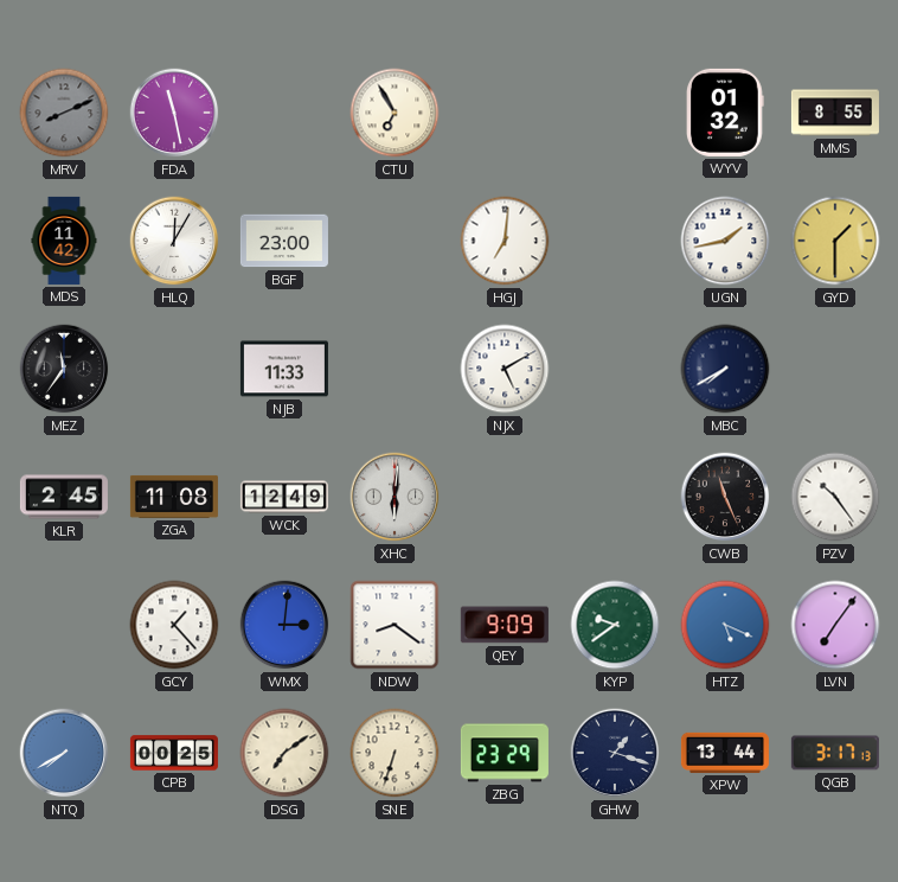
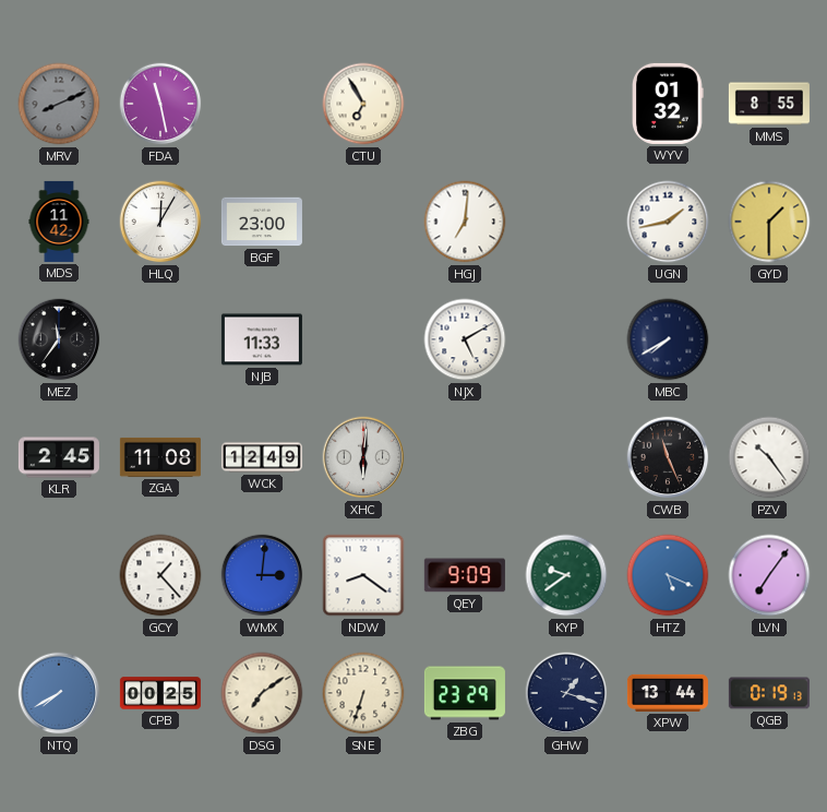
QGB: 3:17 -> 0:19 (769, 693)
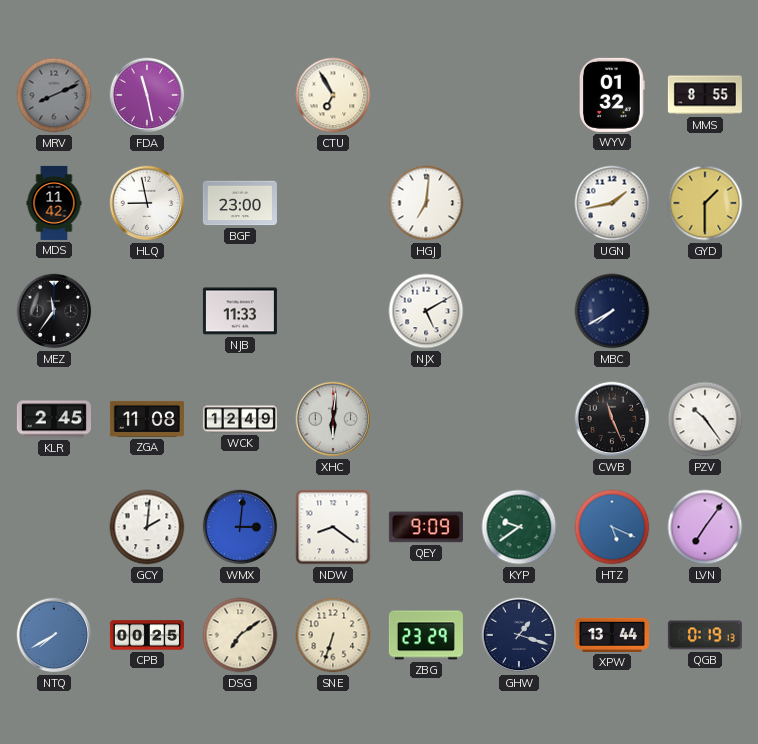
HLQ: 12:05 -> 8:58 (147, 203)
GCY: 1:23 -> 2:01 (147, 527)
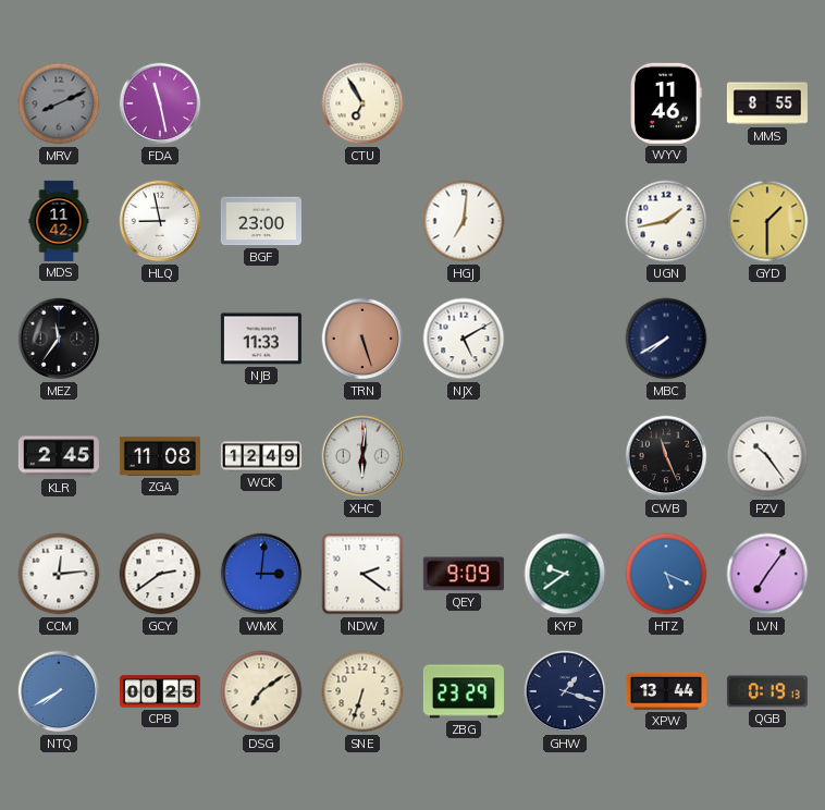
WYV: 01:32 -> 11:46 (667, 103)
TRN: none -> 5:27 (362, 339)
CCM: none -> 12:14 (59, 574)
GCY: 2:01 -> 2:39 (160, 574)
NDW: 8:21 -> 2:21 (362, 574)
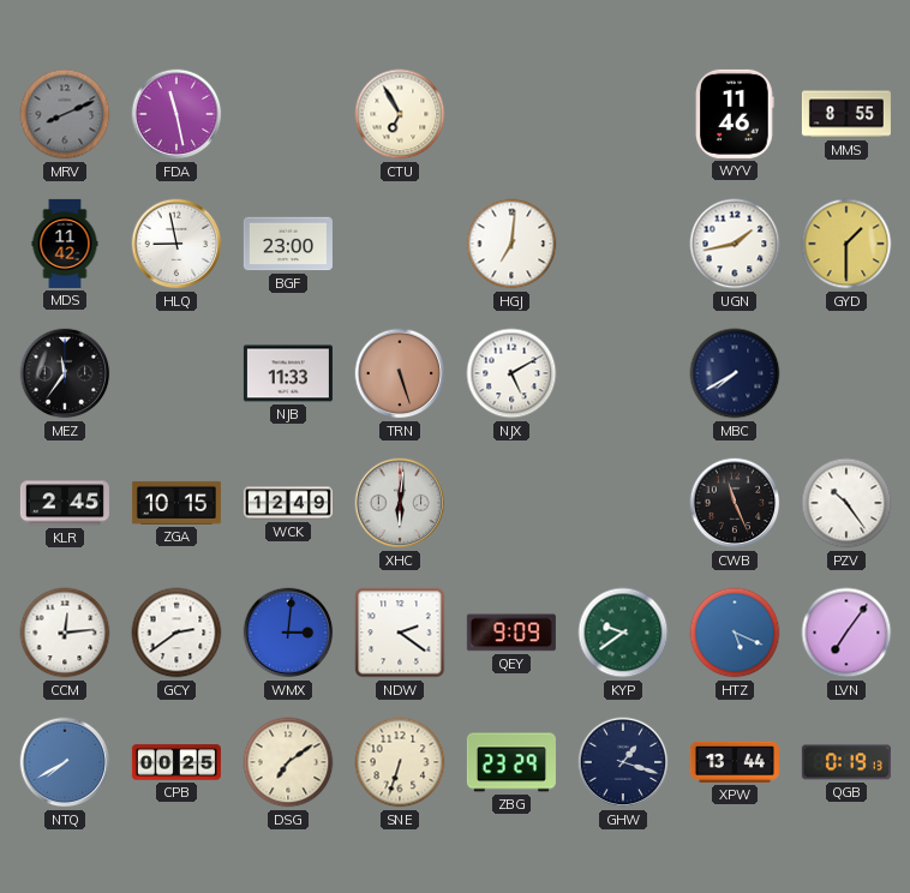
ZGA: 11:08 -> 10:15 (176, 503)
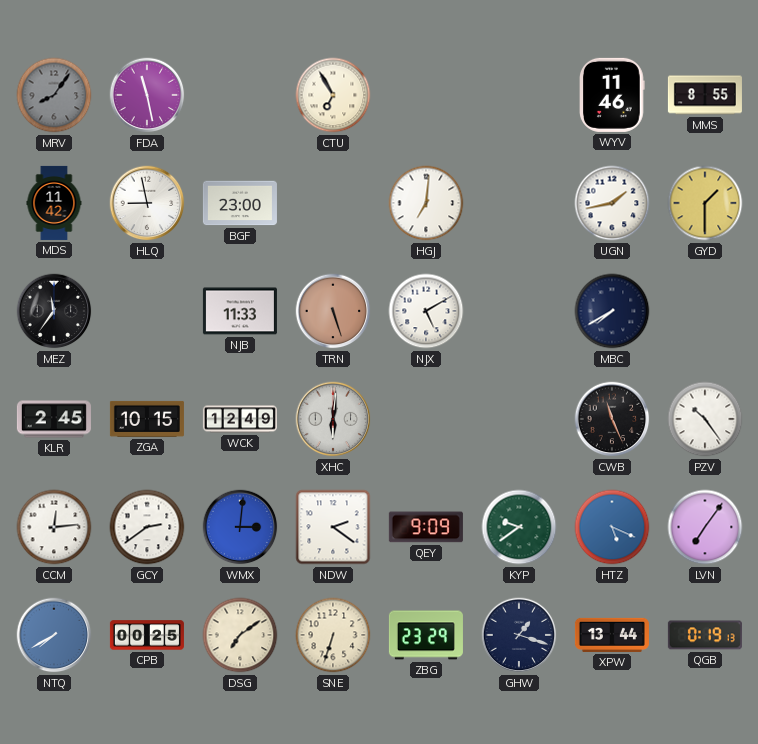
MRV: 8:11 -> 8:06 (54, 95)
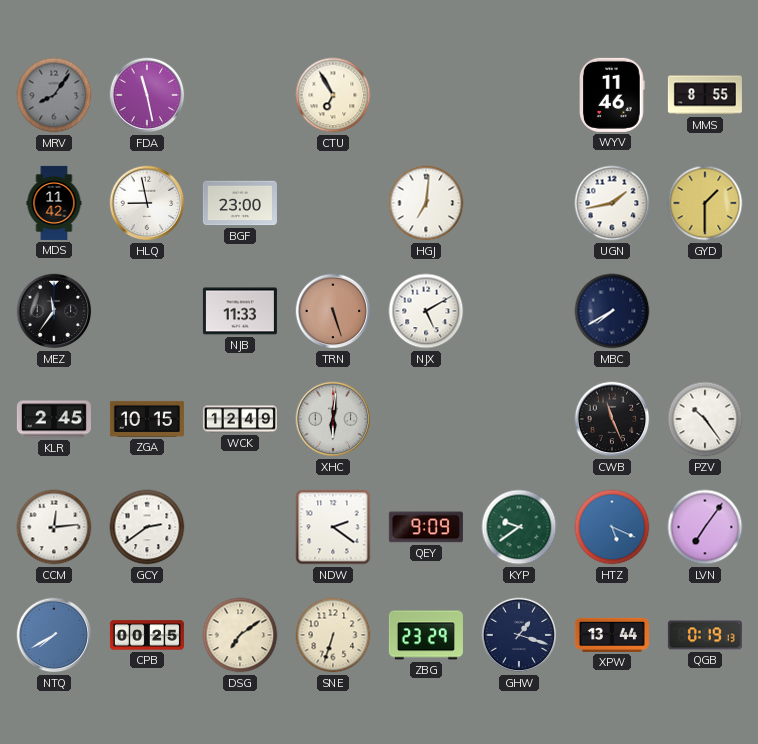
WMX: 3:01 -> none (240, 527)
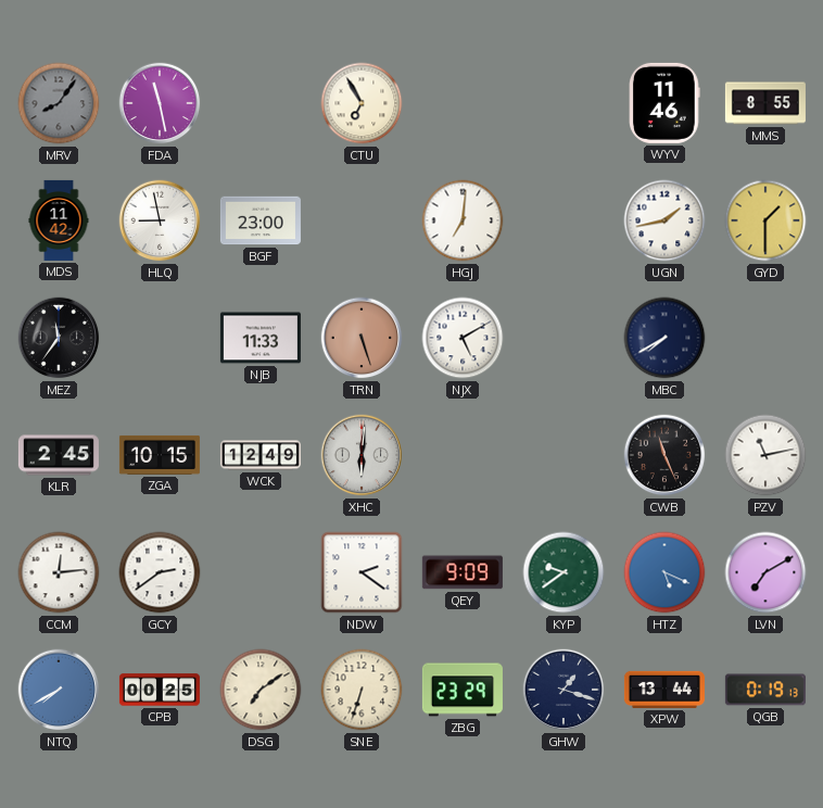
PZV: 10:24 -> 11:13 (765, 455)
LVN: 7:06 -> 7:10 (765, 572)
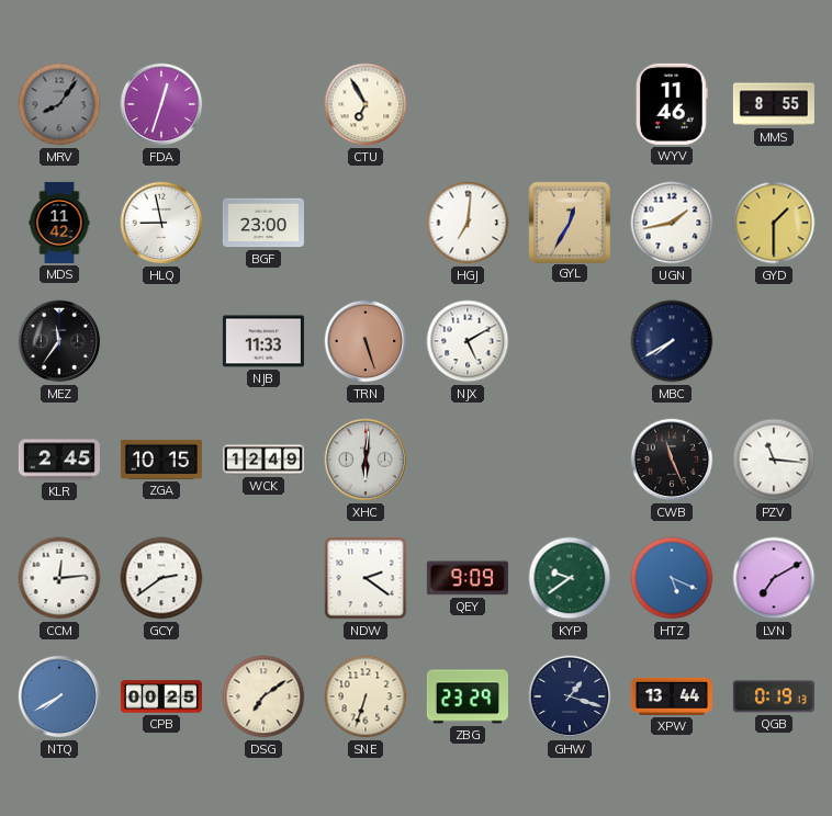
FDA: 11:28 -> 12:33 (161, 104)
GYL: none -> 12:35 (569, 222)
PZV: 11:13 -> 11:16 (774, 460)
